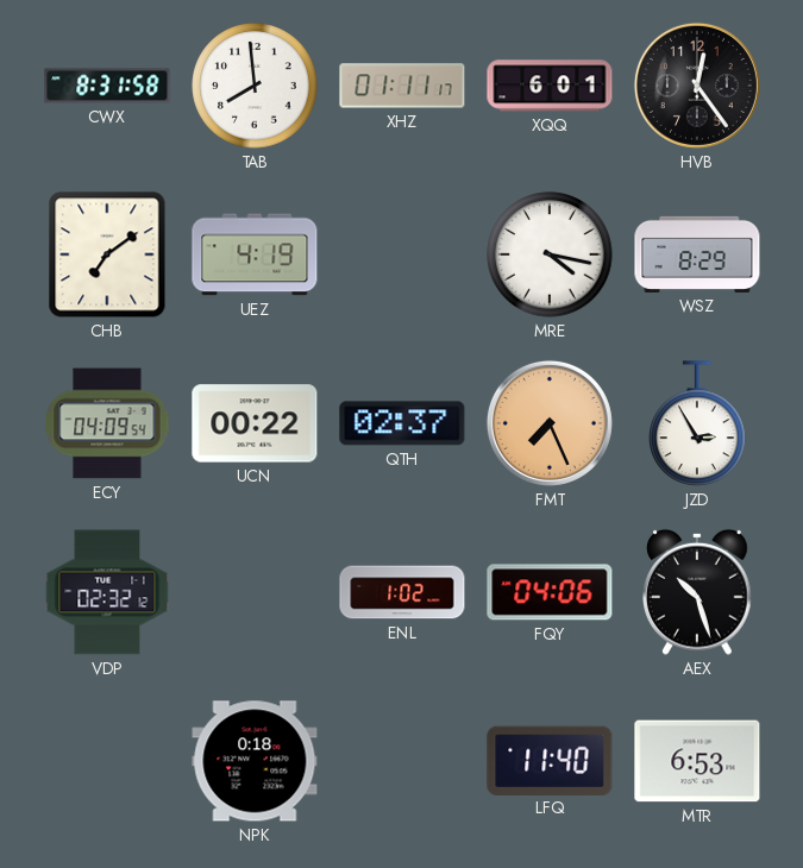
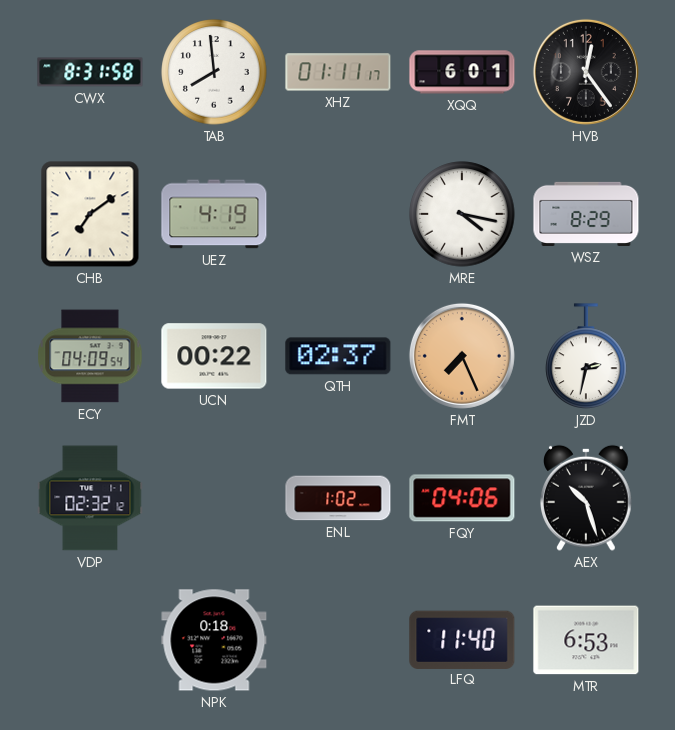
JZD: 2:55 -> 2:32 (586, 356)
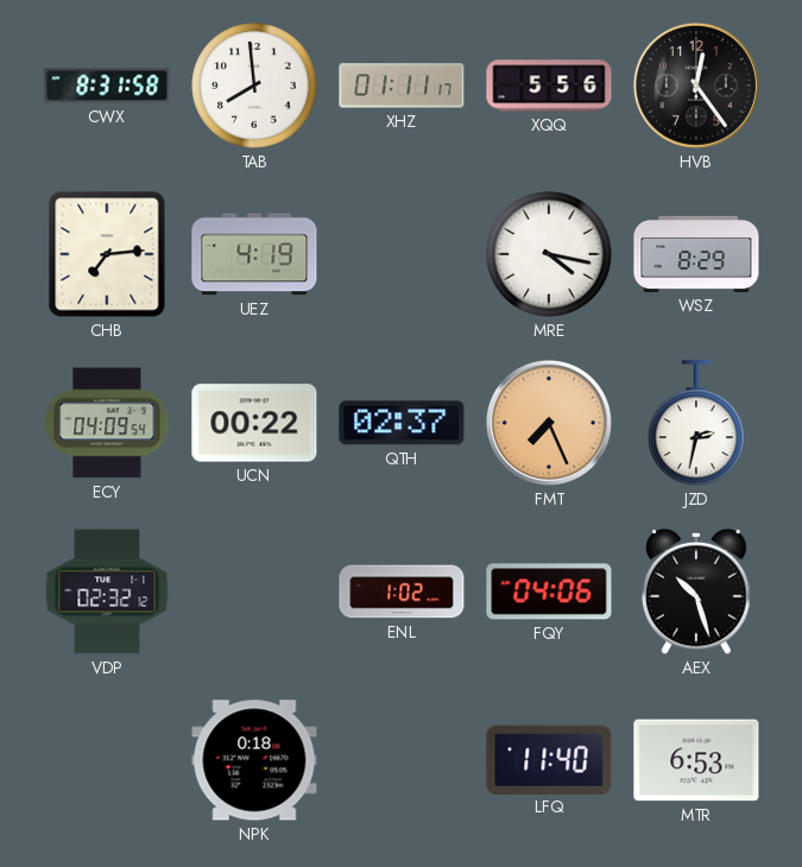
XQQ: 6:01 -> 5:56 (549, 86)
CHB: 7:09 -> 7:14 (107, 254)
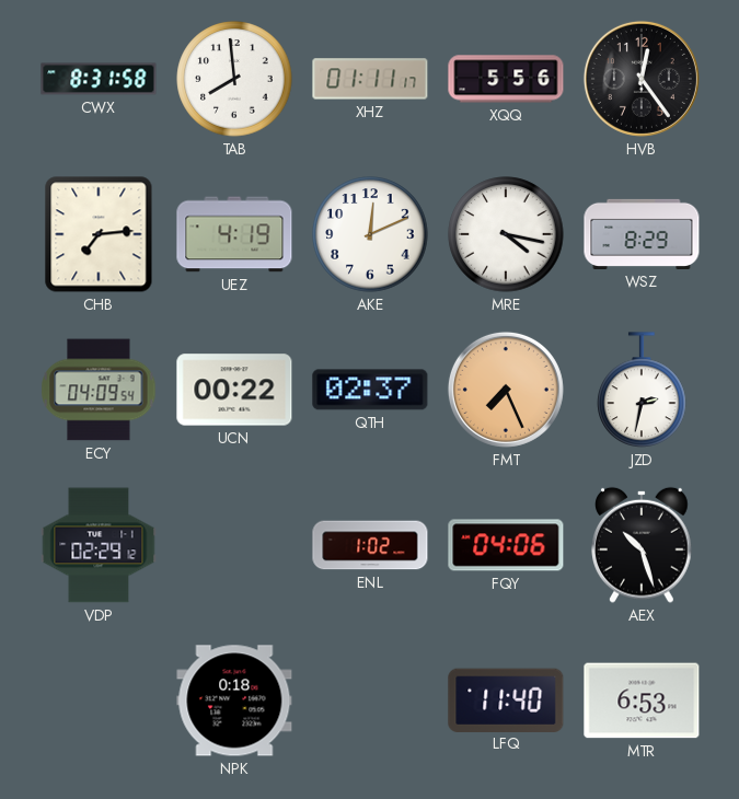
AKE: none -> 12:11 (370, 234)
VDP: 02:32 -> 02:29 (99, 545)
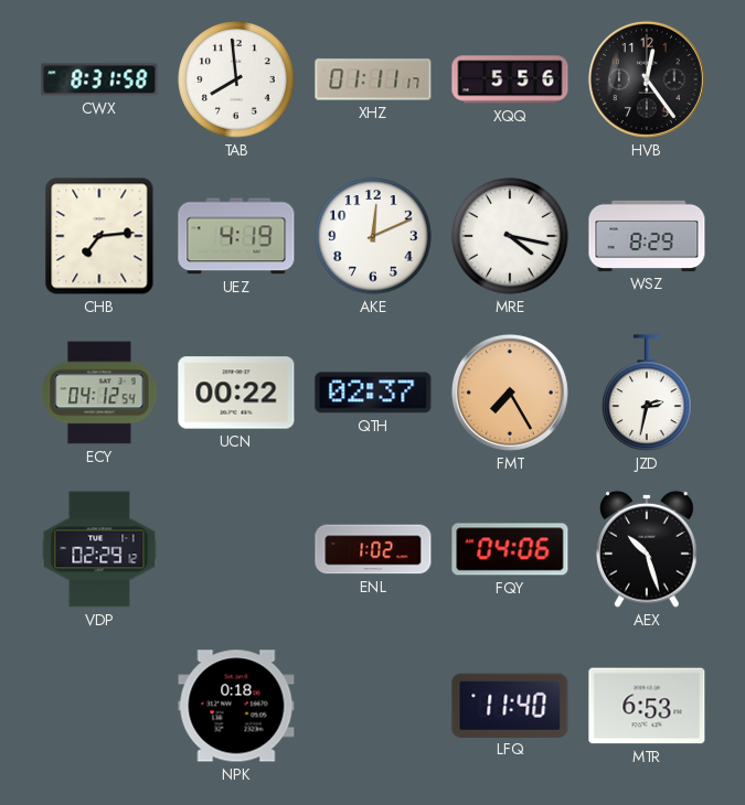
ECY: 04:09 -> 04:12 (99, 393)
FMT: 7:26 -> 7:25 (510, 393)
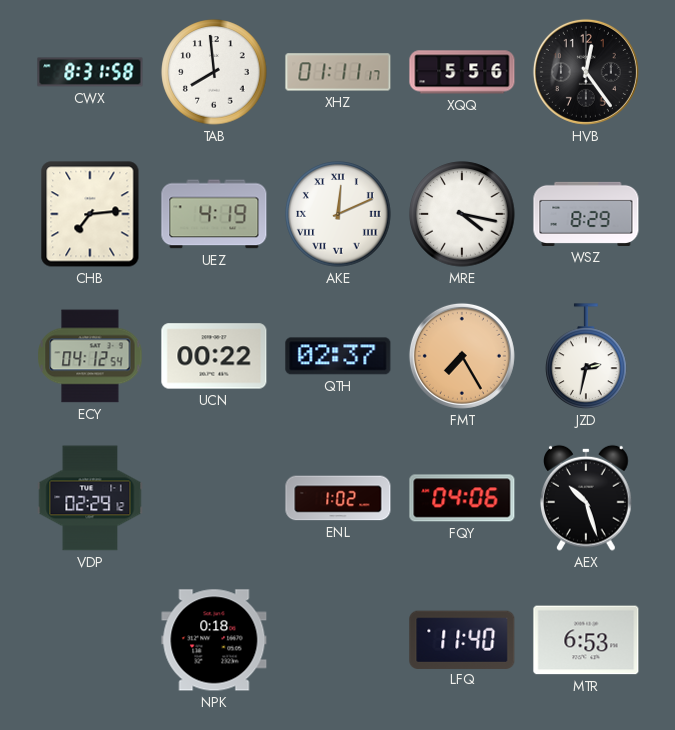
AKE numerals: Arabic -> Roman (338, 214)
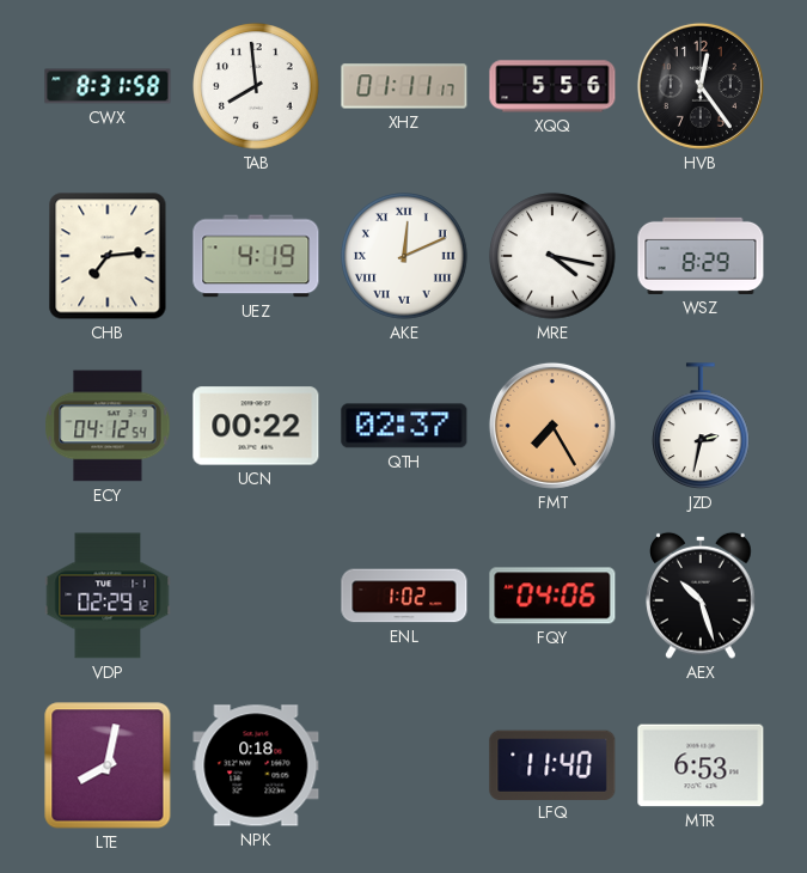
LTE: none -> 8:02 (108, 765)
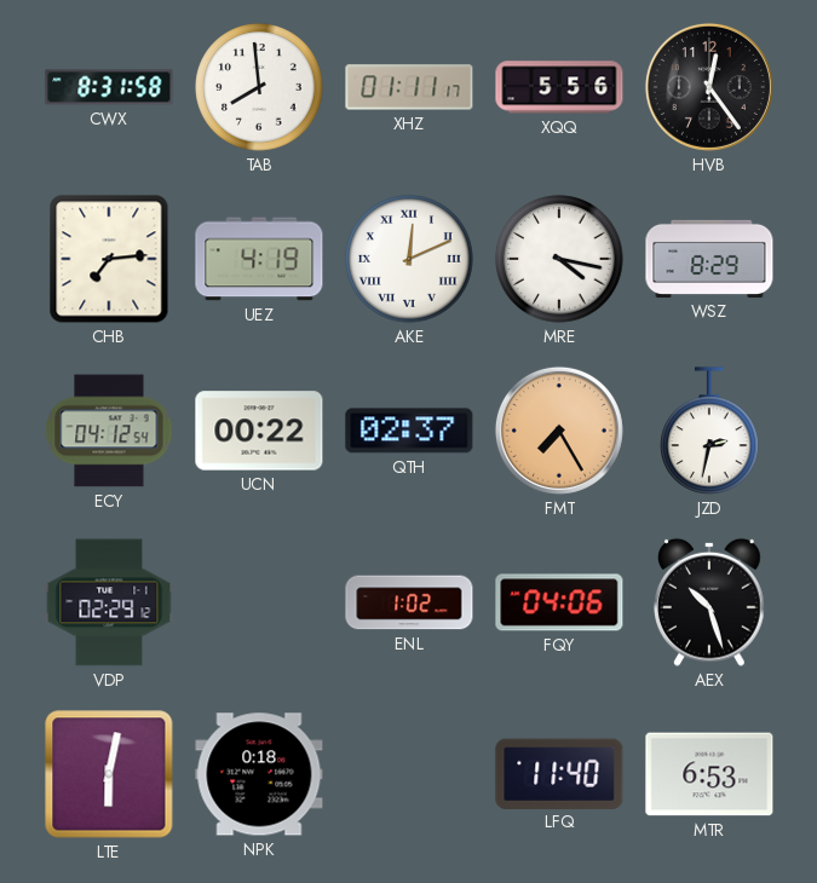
LTE: 8:02 -> 6:02 (109, 774)
